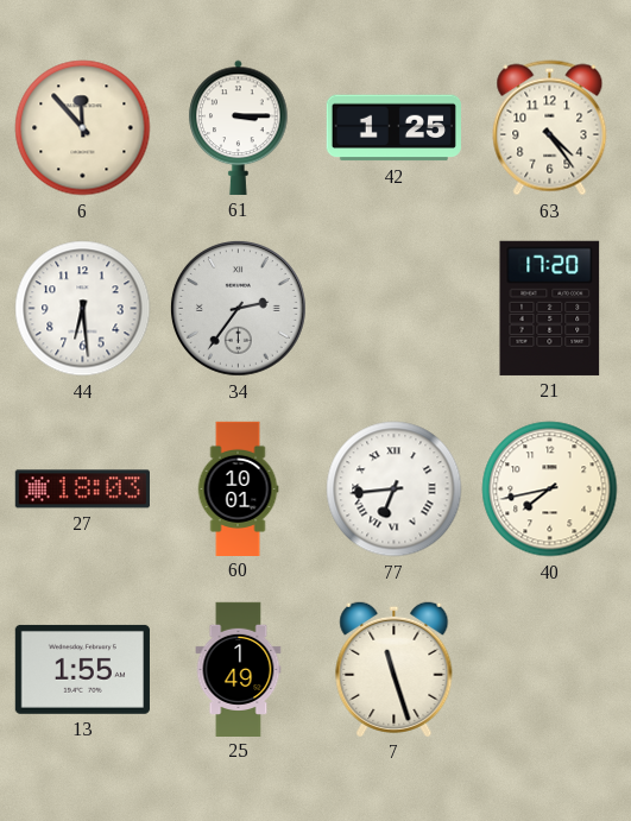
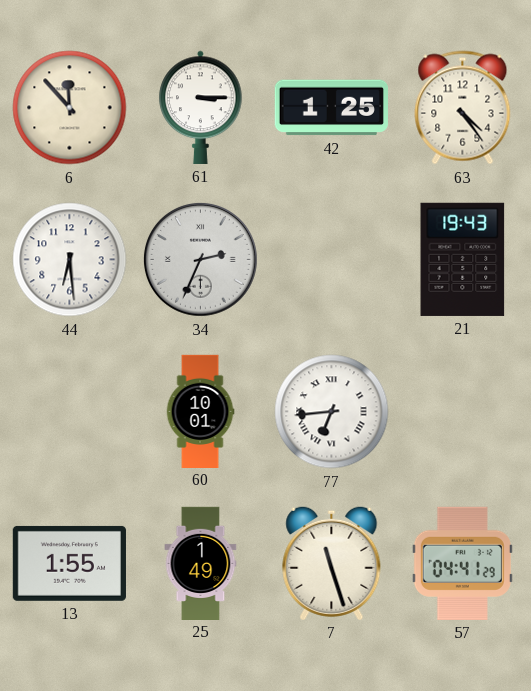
34: 2:36 -> 2:34 (201, 260)
21: 17:20 -> 19:43 (463, 259)
27: 18:03 -> none (82, 490)
40: 7:43 -> none (550, 490)
57: none -> 04:41 (462, 563)
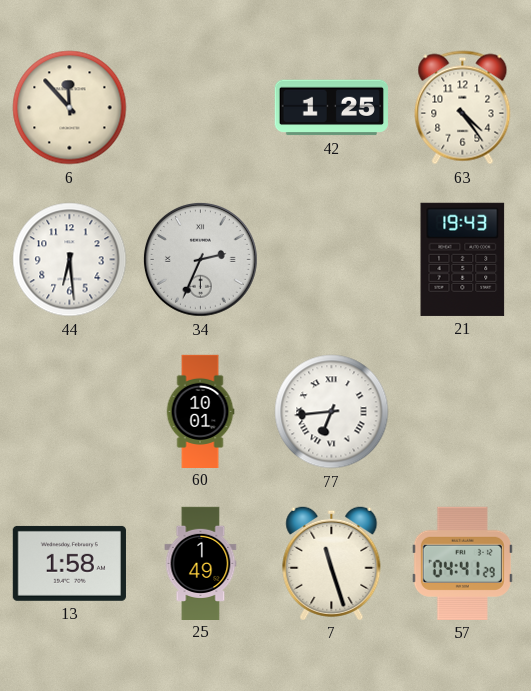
61: 3:15 -> none (201, 107)
13: 1:55 -> 1:58 (69, 563)
